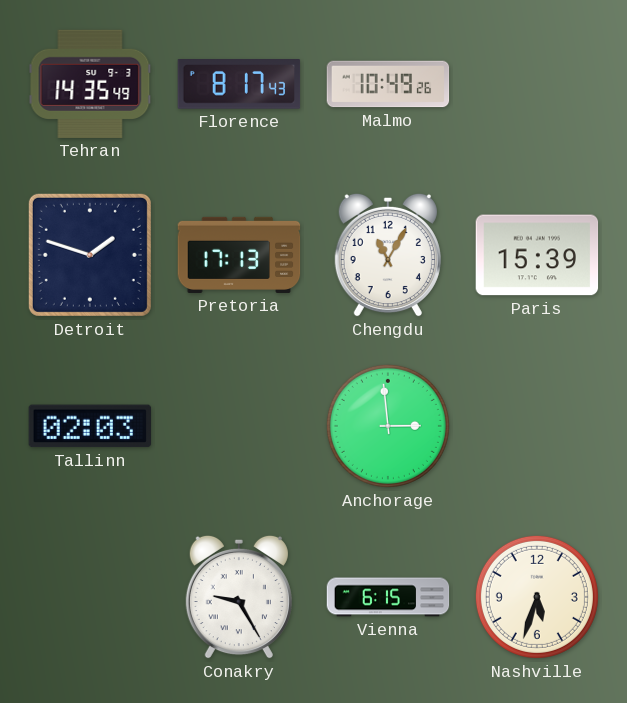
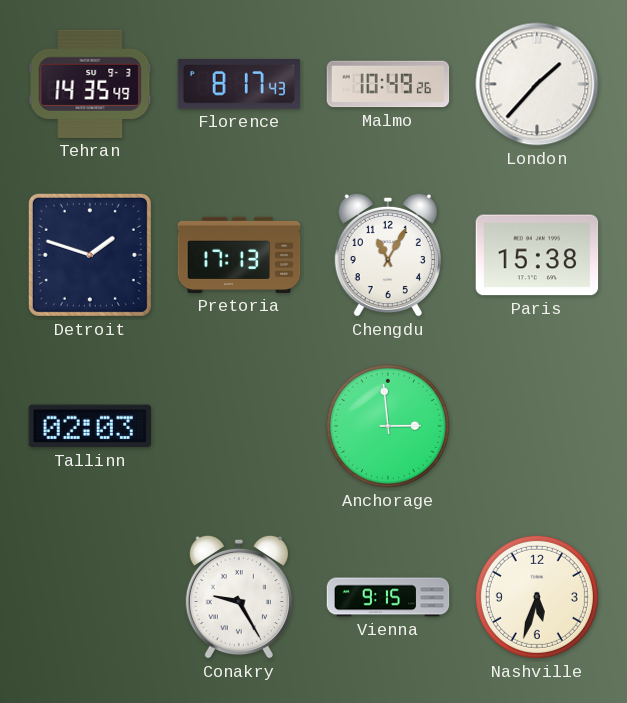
London: none -> 1:37 (537, 84)
Paris: 15:39 -> 15:38 (537, 255)
Vienna: 6:15 -> 9:15 (388, 597)
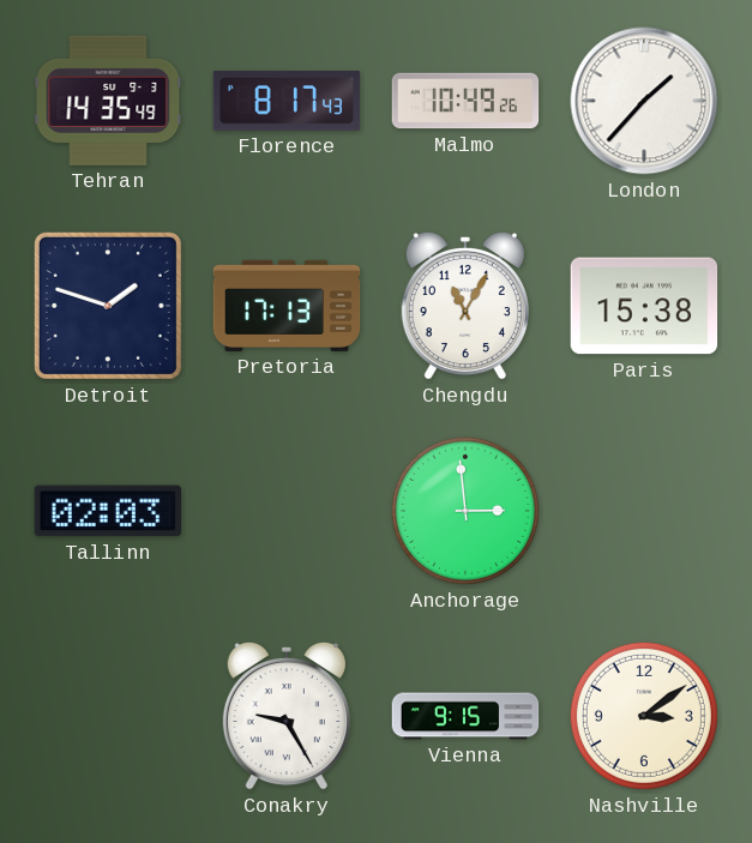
Nashville: 5:33 -> 3:09 (644, 716)
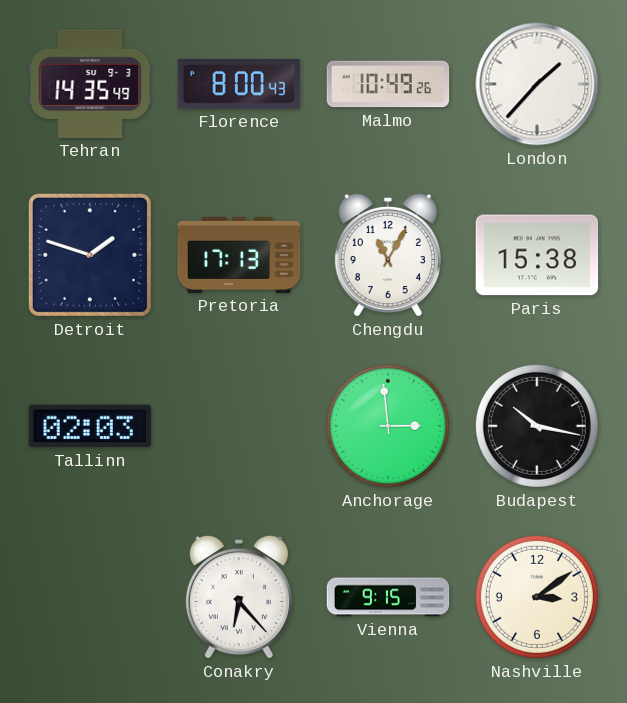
Florence: 8:17 -> 8:00 (239, 85)
Budapest: none -> 10:17 (537, 426)
Conakry: 9:25 -> 6:23 (239, 597)
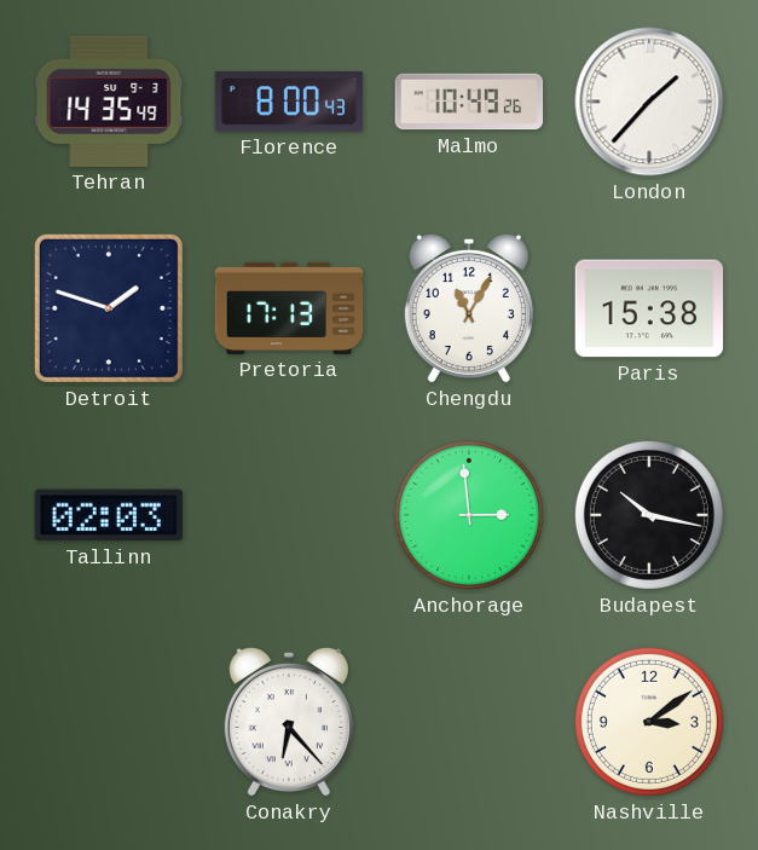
Vienna: 9:15 -> none (388, 597)
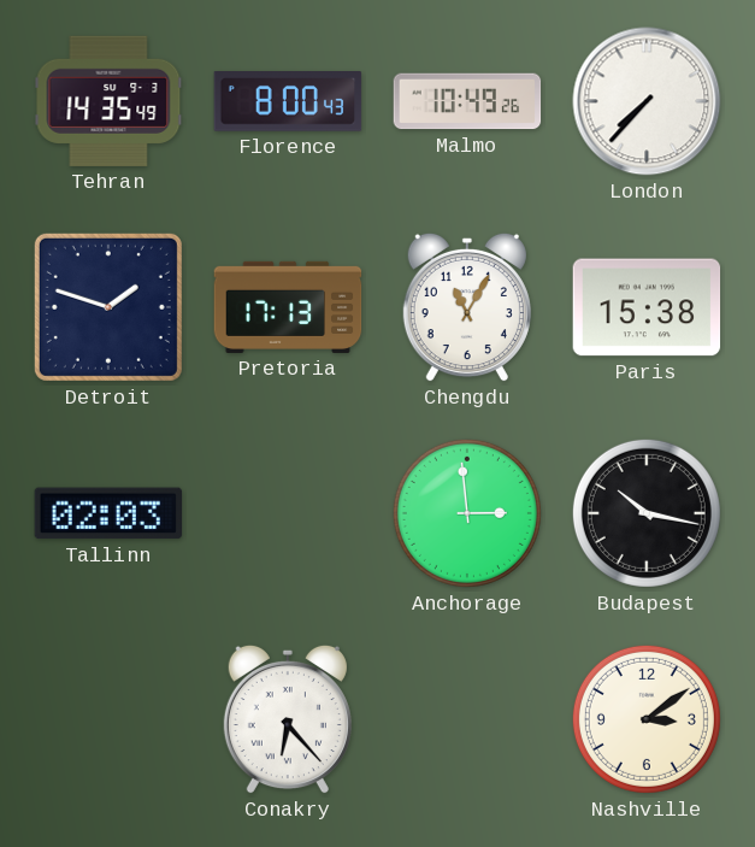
London: 1:37 -> 7:37 (647, 101)
